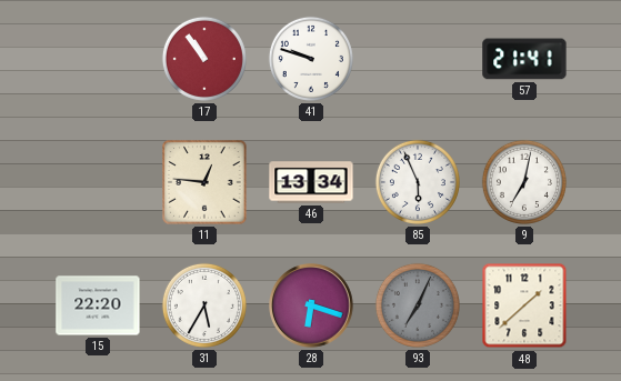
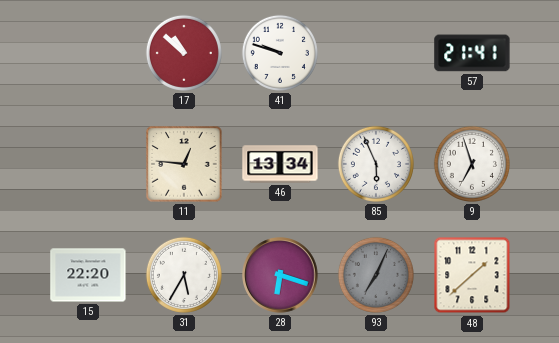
17: 10:54 -> 10:52 (184, 53)
9: 7:02 -> 6:57 (472, 164)
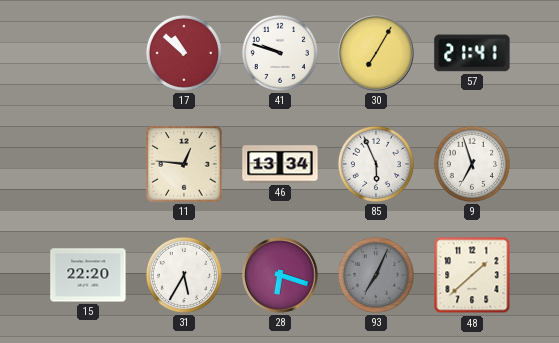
30: none -> 7:05 (376, 53)
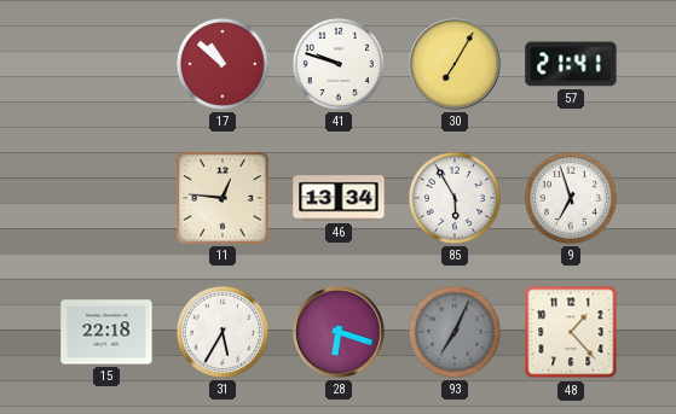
85: 5:56 -> 5:55 (455, 198)
15: 22:20 -> 22:18 (106, 332)
48: 1:38 -> 1:23 (571, 332)
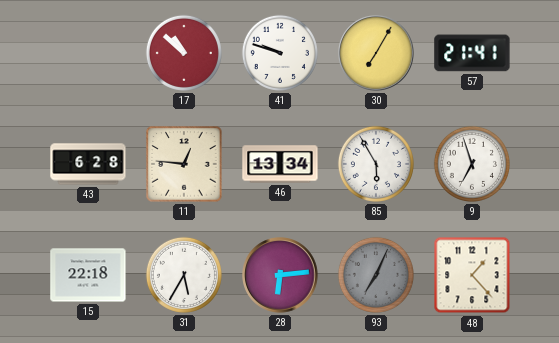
43: none -> 6:28 (88, 164)
28: 6:18 -> 6:14 (280, 275)
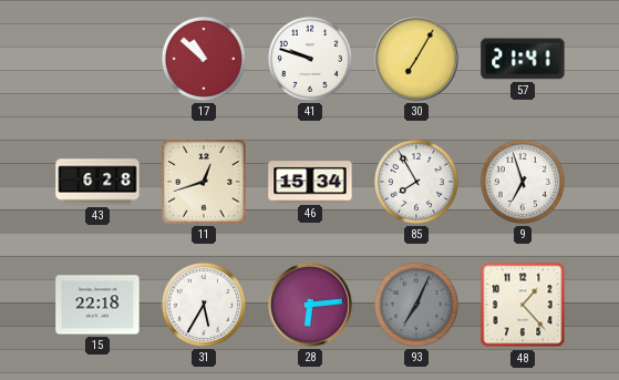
11: 12:46 -> 12:42 (204, 182)
46: 13:34 -> 15:34 (310, 182)
85: 5:55 -> 7:55 (416, 182)
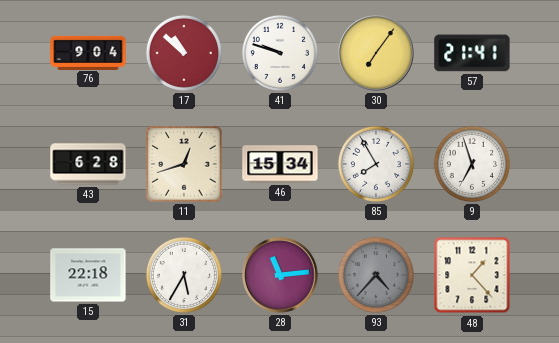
76: none -> 9:04 (88, 52)
30: 7:05 -> 7:06 (376, 53)
28: 6:14 -> 11:14 (280, 275)
93: 7:04 -> 4:37 (376, 275)
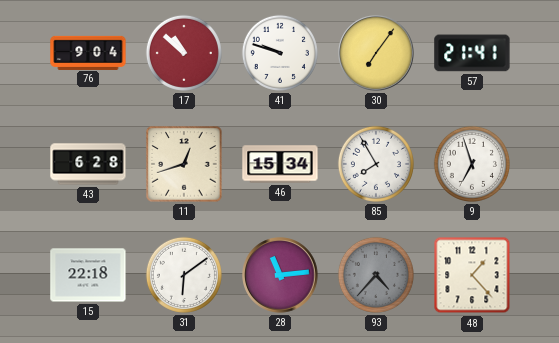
31: 5:35 -> 6:09 (184, 275)
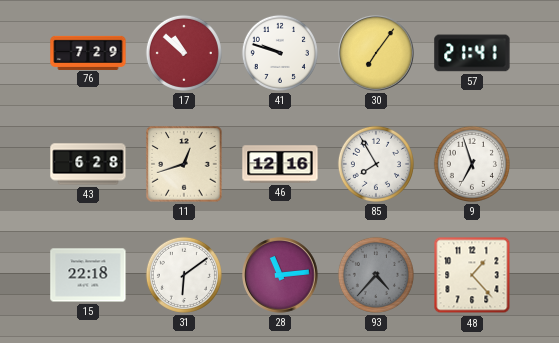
76: 9:04 -> 7:29 (88, 52)
46: 15:34 -> 12:16 (280, 164)
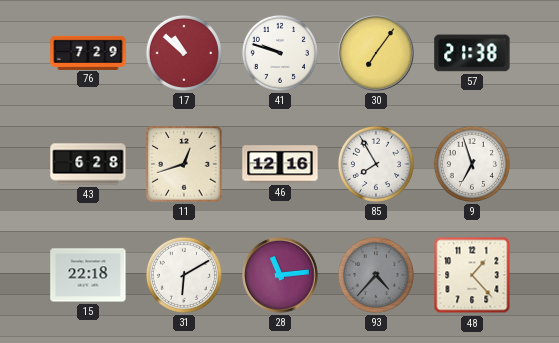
57: 21:41 -> 21:38 (472, 53)
31: 6:09 -> 6:10 (184, 275)
